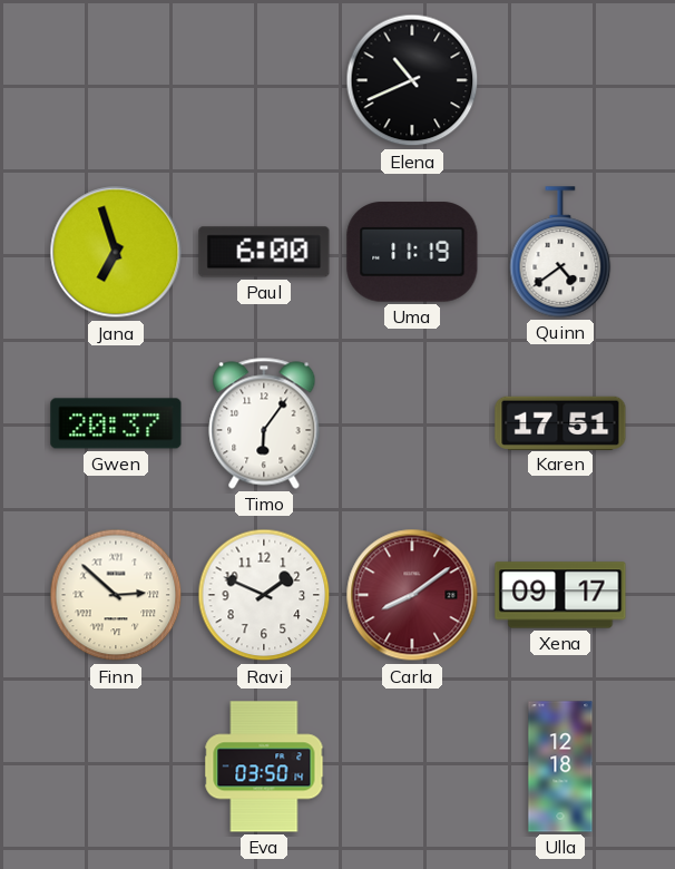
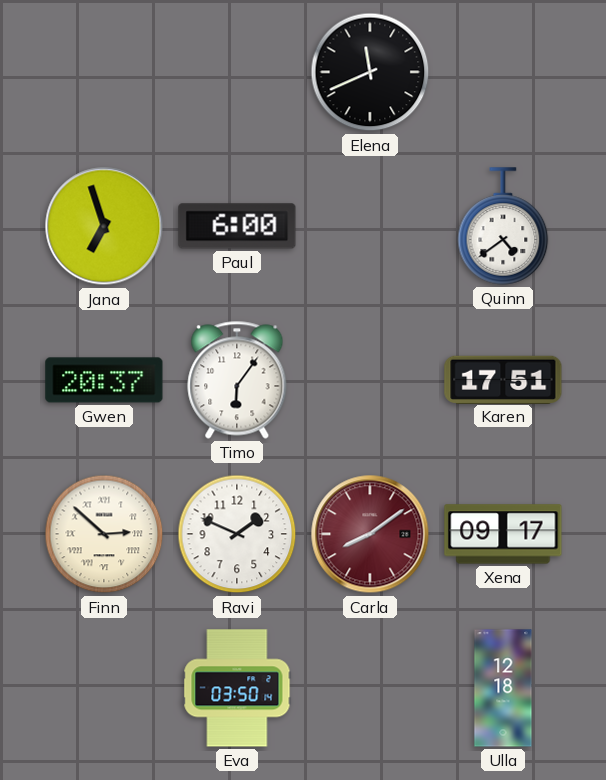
Elena: 10:41 -> 11:41 (370, 72)
Uma: 11:19 -> none (412, 252)
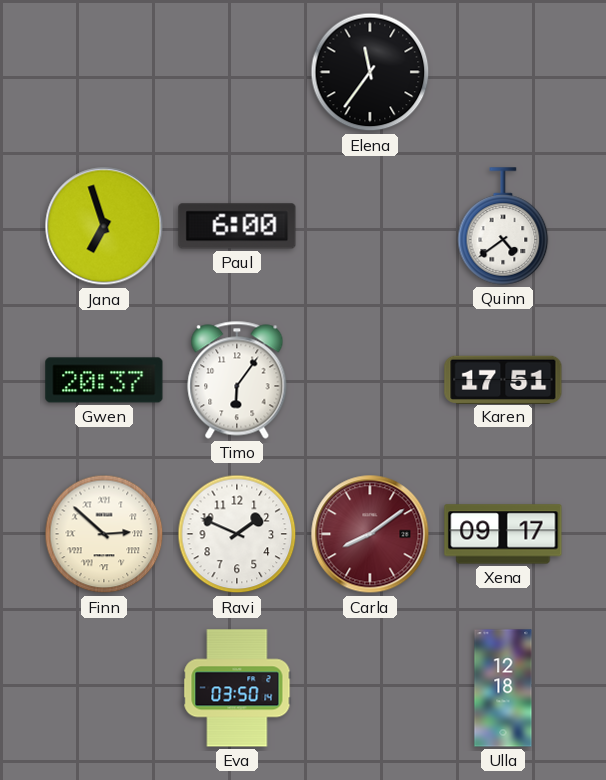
Elena: 11:41 -> 11:36 (370, 72)
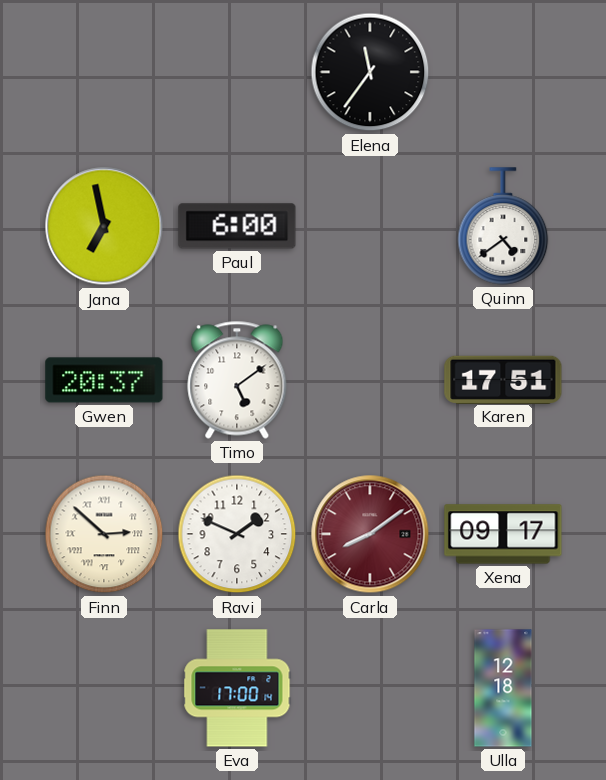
Jana: 6:57 -> 6:58 (104, 226)
Timo: 6:06 -> 5:09 (237, 380)
Eva: 03:50 -> 17:00 (237, 688)
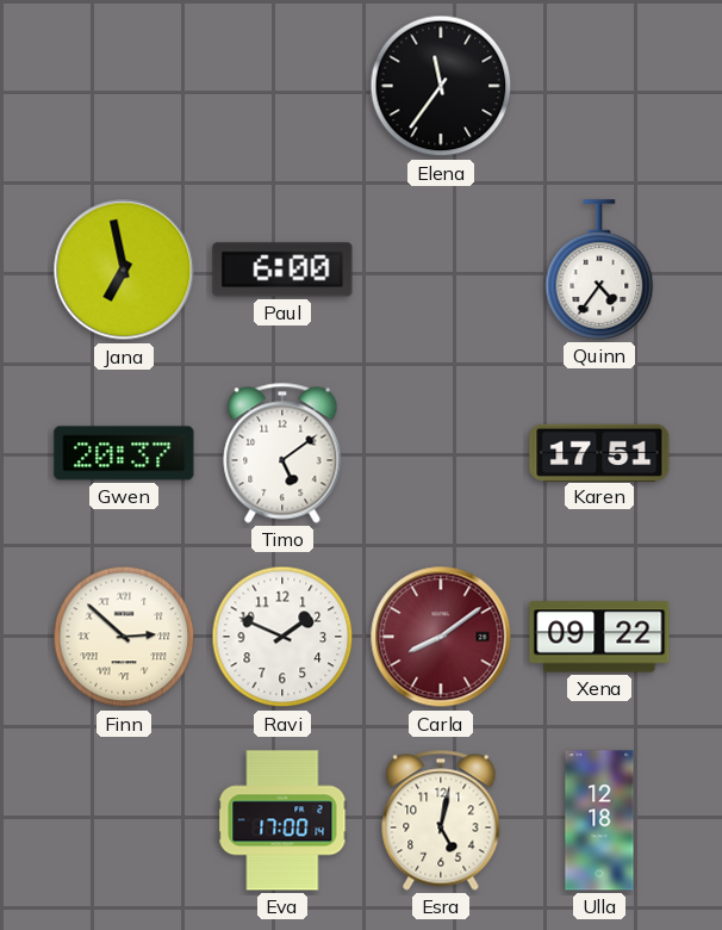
Quinn: 4:39 -> 4:36 (599, 269)
Xena: 09:17 -> 09:22 (599, 637)
Esra: none -> 5:02 (441, 820)
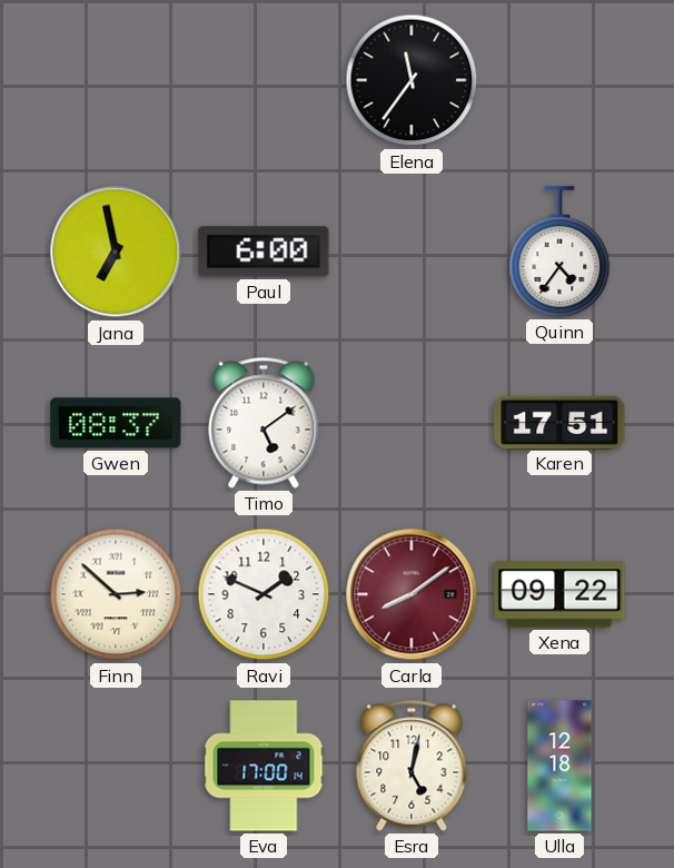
Gwen: 20:37 -> 08:37 (116, 423)
